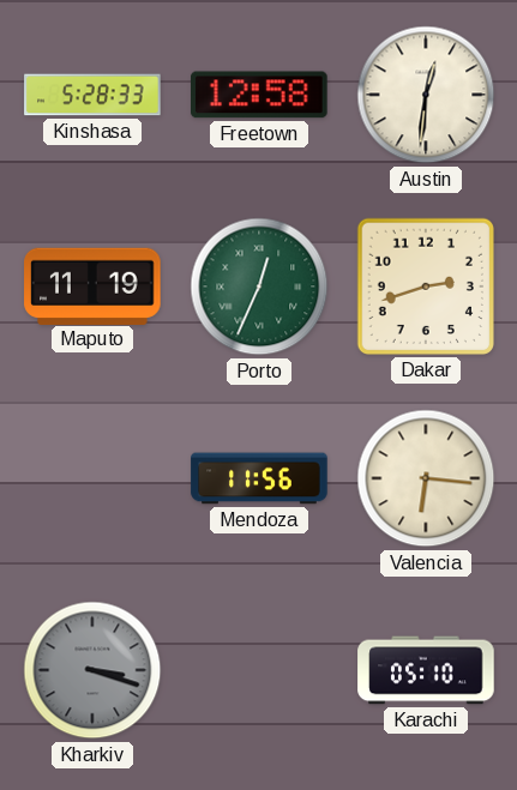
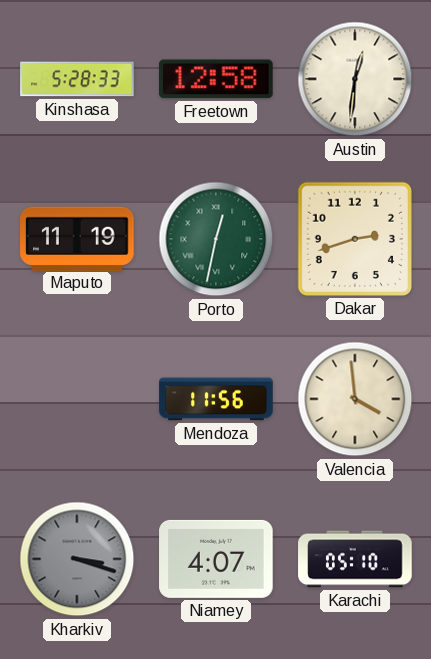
Porto: 12:34 -> 12:32 (216, 239)
Valencia: 6:16 -> 3:59 (355, 399)
Niamey: none -> 4:07 (216, 559)
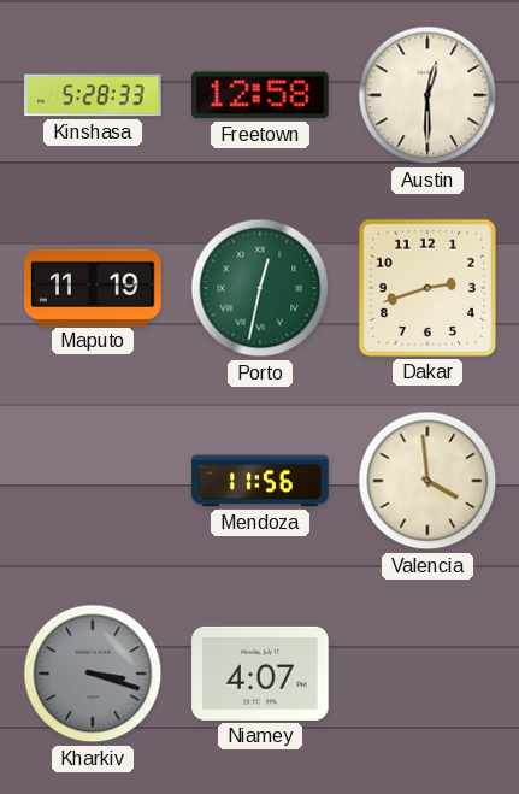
Austin: 12:31 -> 12:30 (427, 95)
Karachi: 05:10 -> none (355, 559)
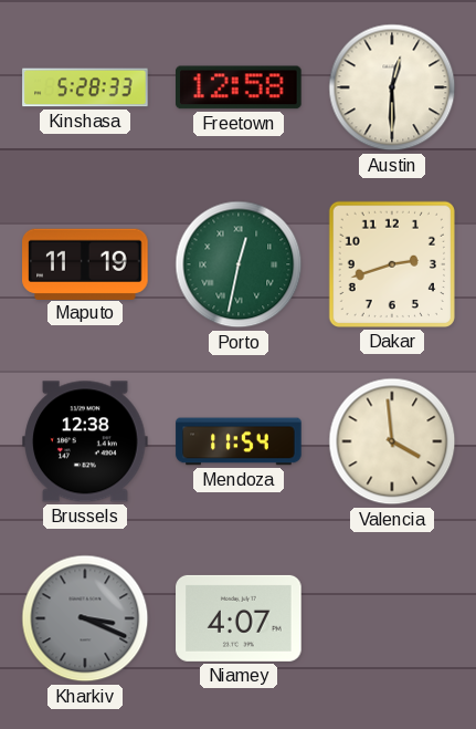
Brussels: none -> 12:38 (85, 441)
Mendoza: 11:56 -> 11:54 (239, 441)
Kharkiv: 3:18 -> 3:19 (85, 618)
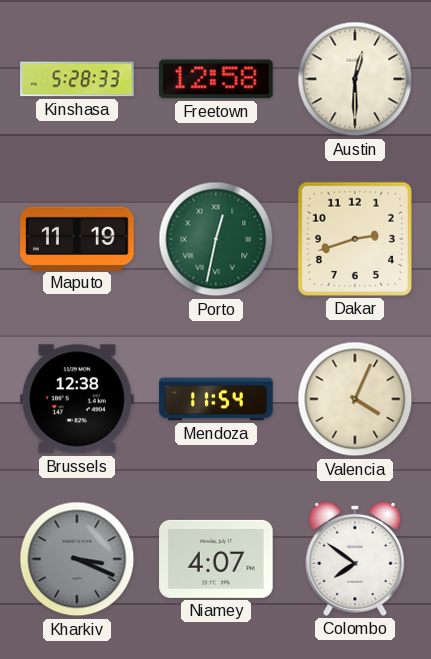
Valencia: 3:59 -> 4:04 (355, 399)
Colombo: none -> 7:51 (355, 559)
